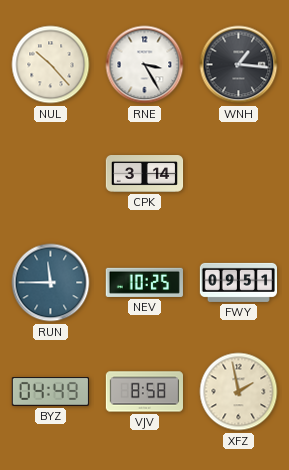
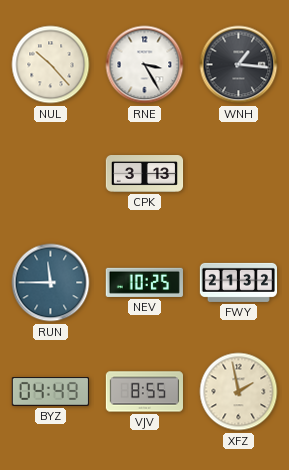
CPK: 3:14 -> 3:13 (145, 174)
FWY: 09:51 -> 21:32 (238, 282)
VJV: 8:58 -> 8:55 (144, 392)
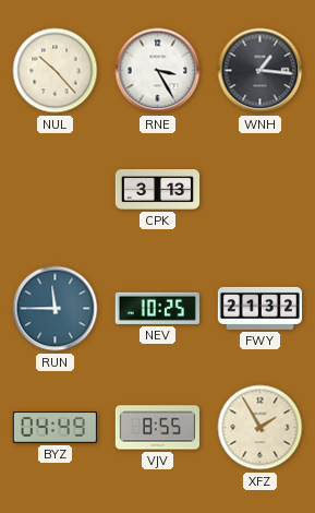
XFZ: 1:58 -> 1:55 (261, 428)
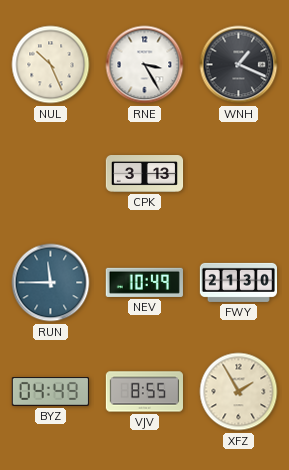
NUL: 10:23 -> 10:26 (51, 65)
WNH: 1:16 -> 1:19 (239, 65)
NEV: 10:25 -> 10:49 (144, 282)
FWY: 21:32 -> 21:30 (238, 282)
